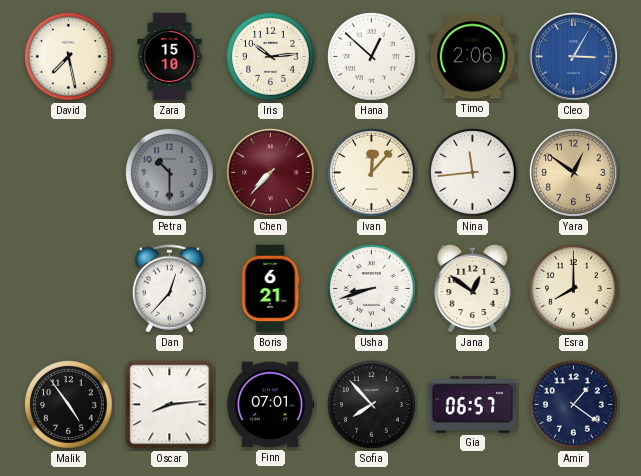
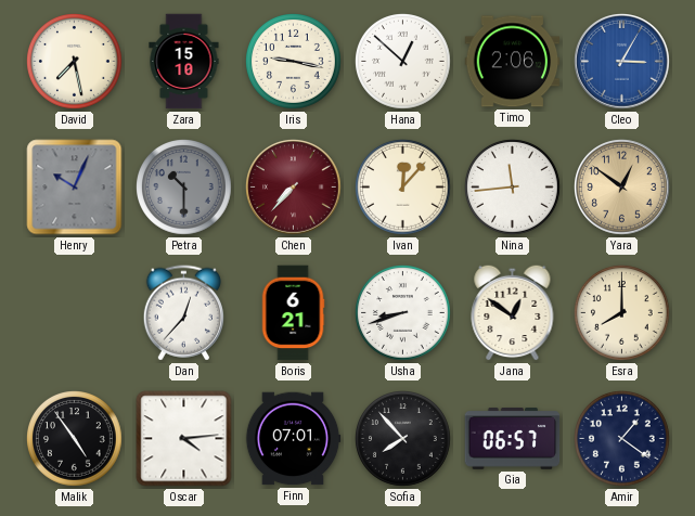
Iris: 10:14 -> 9:17 (294, 62)
Henry: none -> 10:04 (75, 188)
Oscar: 8:14 -> 4:14 (184, 439)
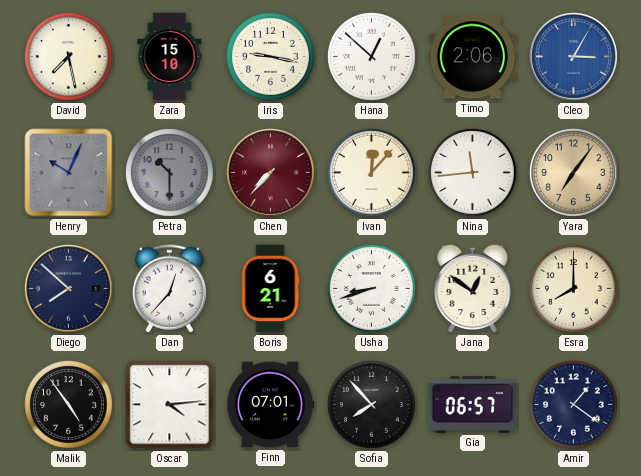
Yara: 12:51 -> 7:06 (574, 173)
Diego: none -> 7:52 (69, 289)
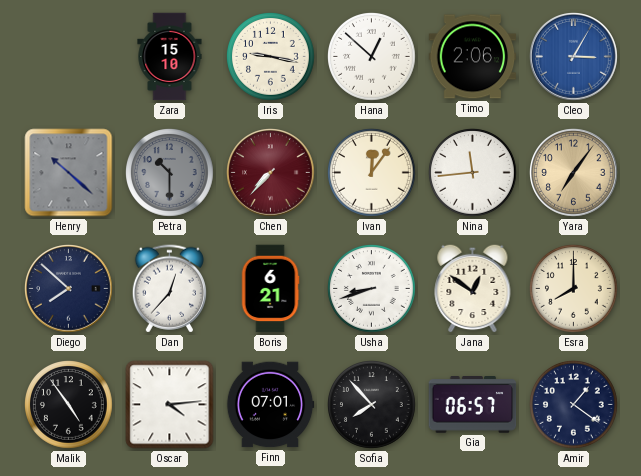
David: 7:28 -> none (69, 57)
Henry: 10:04 -> 10:22 (69, 173)
Ivan: 12:07 -> 12:06 (372, 173)
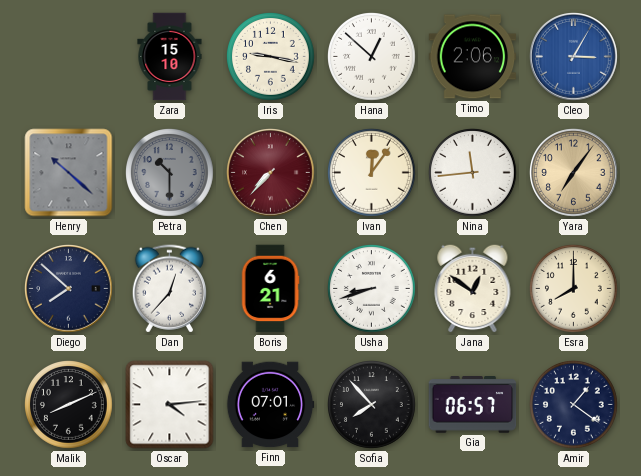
Malik: 4:54 -> 8:11 (69, 405)
